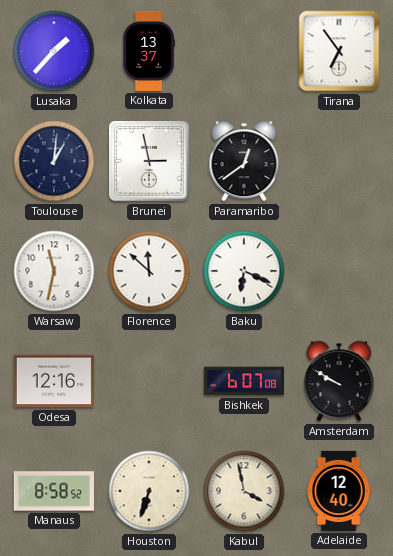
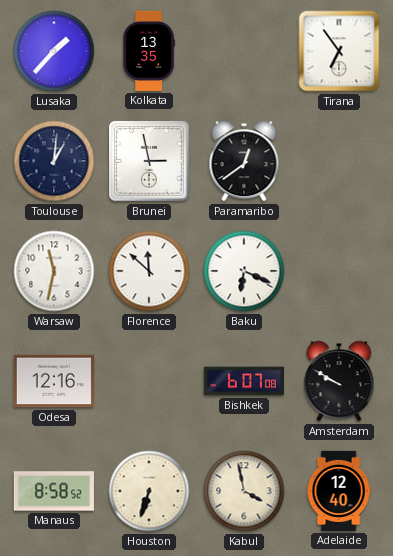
Kolkata: 13:37 -> 13:35 (149, 51)
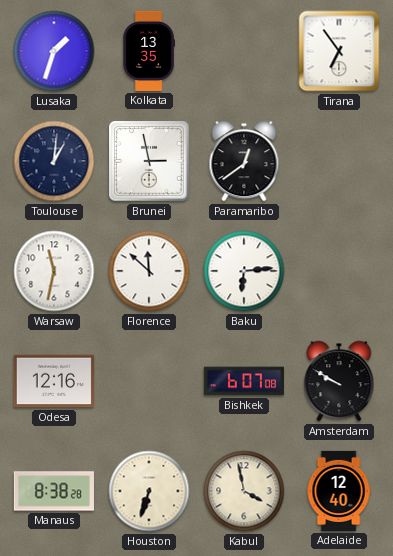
Lusaka: 1:37 -> 1:33 (54, 51)
Baku: 6:19 -> 6:14 (244, 271)
Manaus: 8:58 -> 8:38 (54, 491)
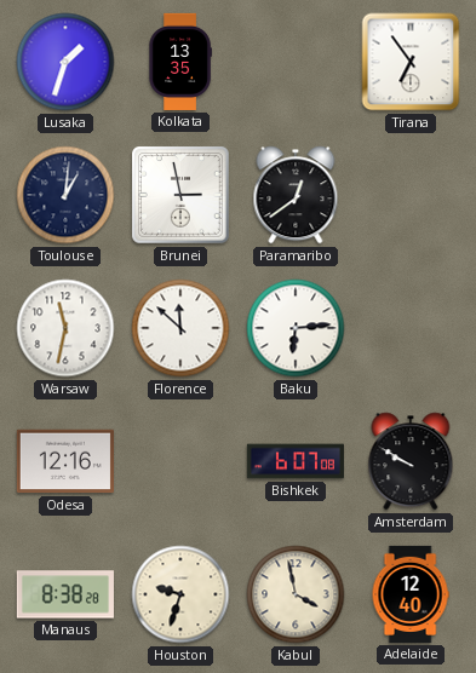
Houston: 6:33 -> 9:33 (180, 594)
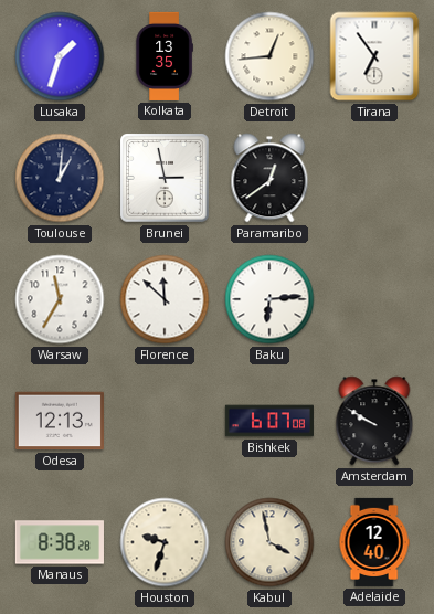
Detroit: none -> 12:44 (269, 56)
Warsaw: 11:32 -> 11:35 (60, 299)
Odesa: 12:16 -> 12:13 (60, 421)
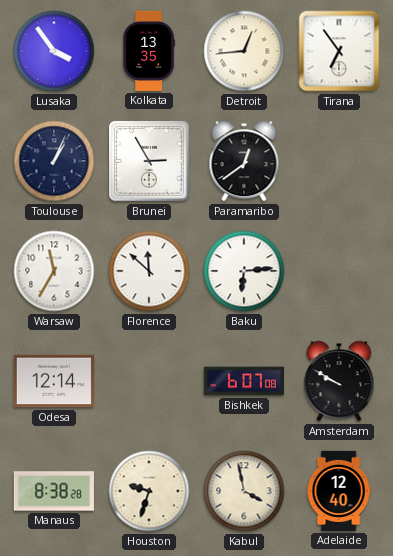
Lusaka: 1:33 -> 3:54 (54, 51)
Toulouse: 1:01 -> 1:04 (54, 161)
Brunei: 2:58 -> 2:55 (149, 161)
Odesa: 12:13 -> 12:14 (54, 381)
